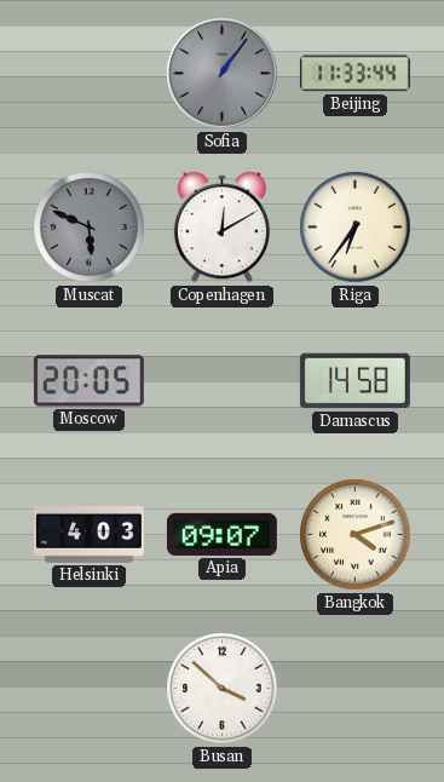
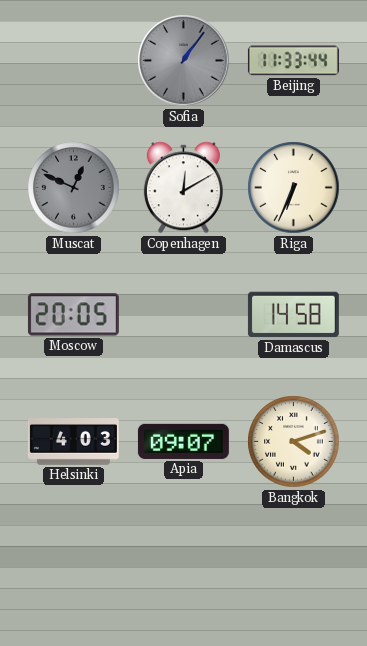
Muscat: 5:49 -> 12:49 (74, 188)
Riga: 6:36 -> 6:34 (294, 188)
Busan: 3:52 -> none (223, 689)
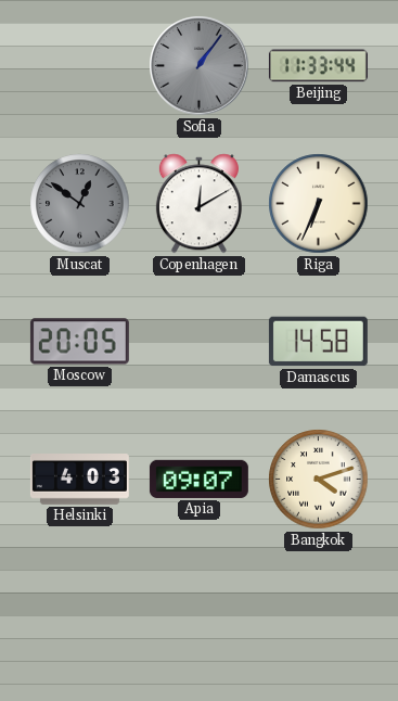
Muscat: 12:49 -> 12:51 (80, 204)
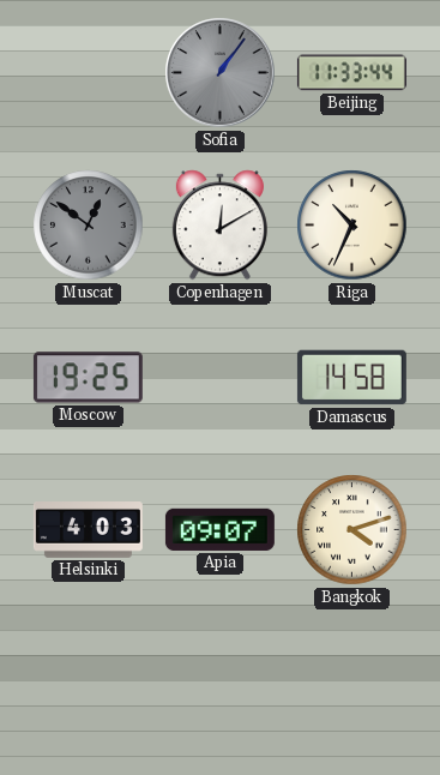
Riga: 6:34 -> 10:34 (352, 226)
Moscow: 20:05 -> 19:25 (88, 378)
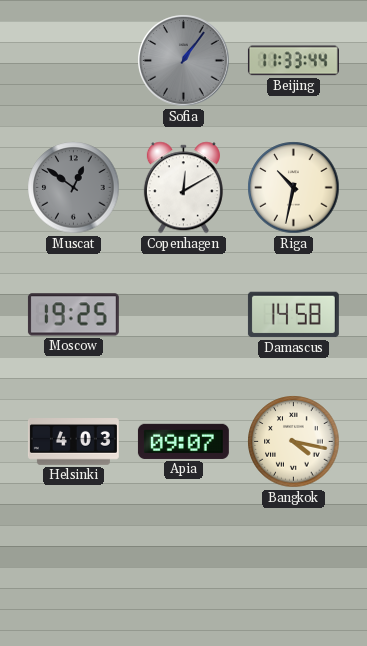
Riga: 10:34 -> 10:32 (294, 188)
Bangkok: 4:12 -> 4:17 (294, 442)
